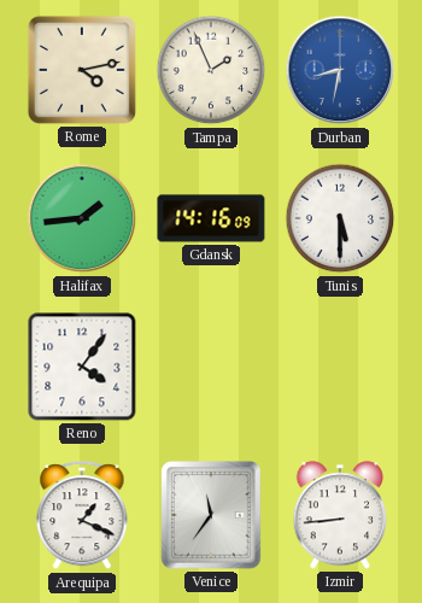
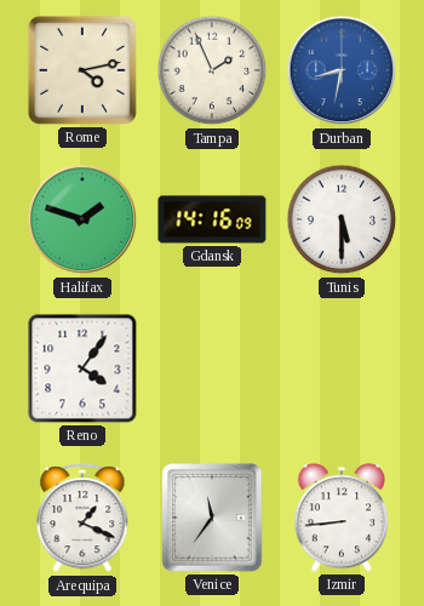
Halifax: 1:44 -> 1:48 (82, 219)
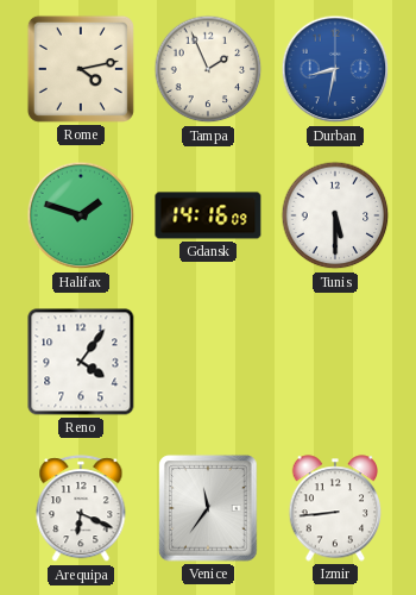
Arequipa: 1:19 -> 6:19 (81, 509)
